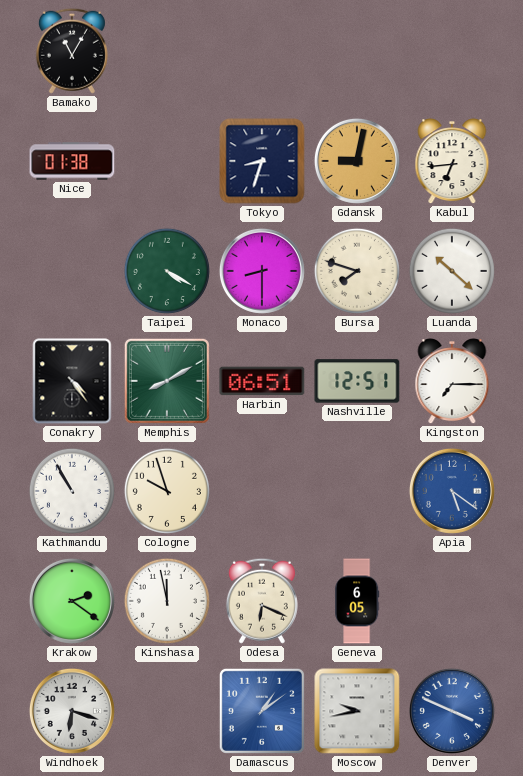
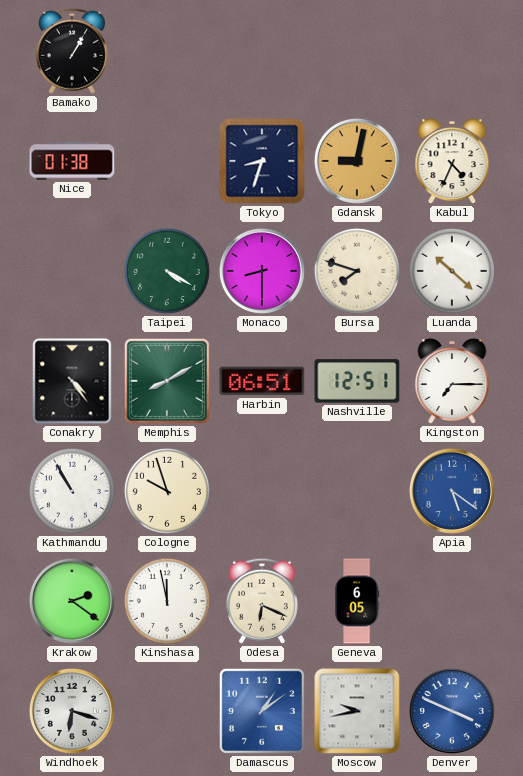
Bamako: 11:05 -> 1:05 (72, 51)
Kabul: 6:44 -> 4:34 (452, 162)
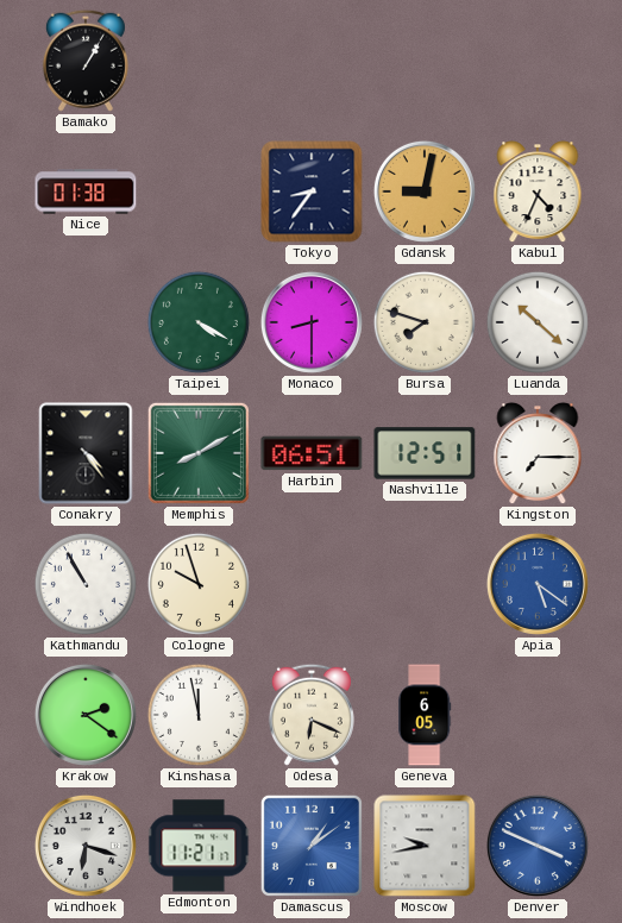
Tokyo: 8:33 -> 8:36 (312, 191)
Edmonton: none -> 11:21 (199, 846)
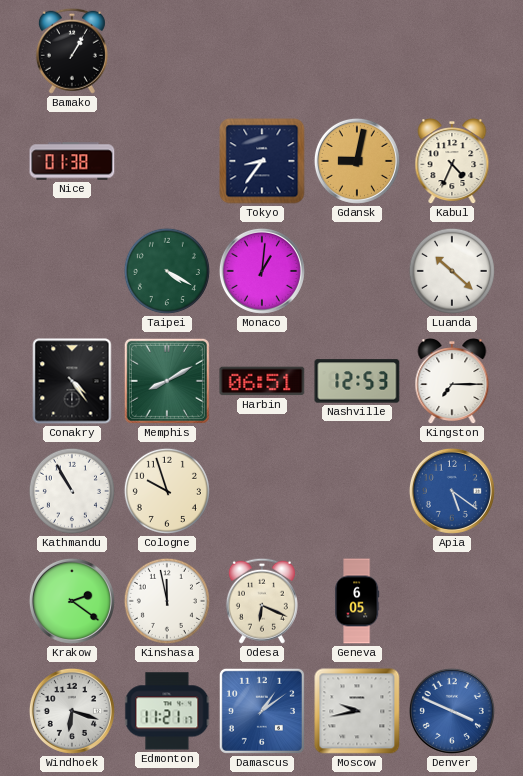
Monaco: 8:30 -> 1:01 (262, 271)
Bursa: 7:48 -> none (425, 322)
Nashville: 12:51 -> 12:53 (357, 381)
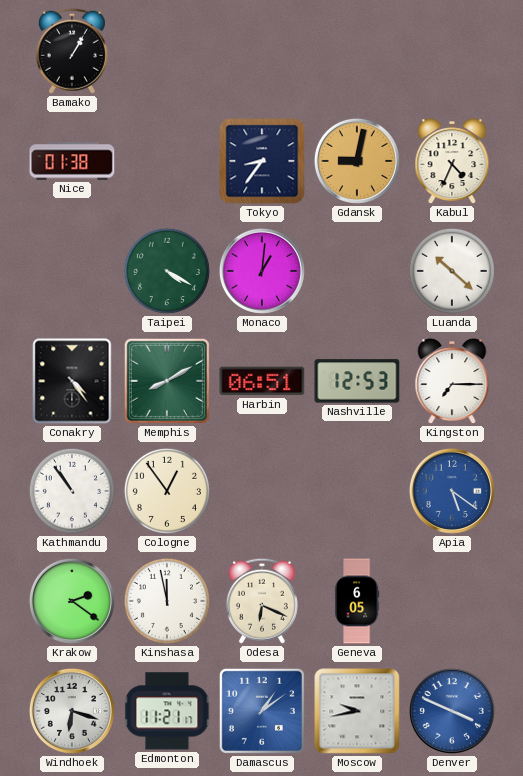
Kathmandu: 10:55 -> 10:54 (72, 491)
Cologne: 9:57 -> 12:54 (167, 491)
